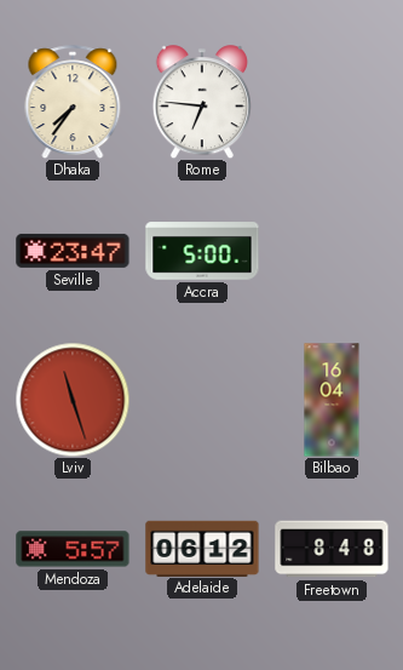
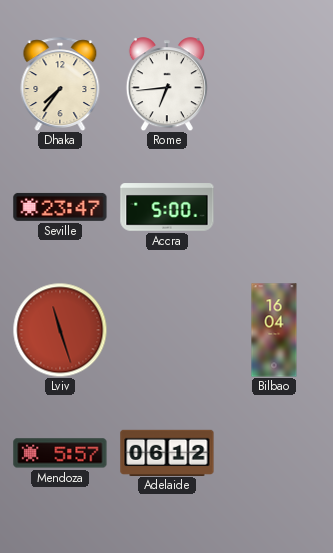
Rome: 6:46 -> 6:44 (167, 84)
Freetown: 8:48 -> none (332, 549)
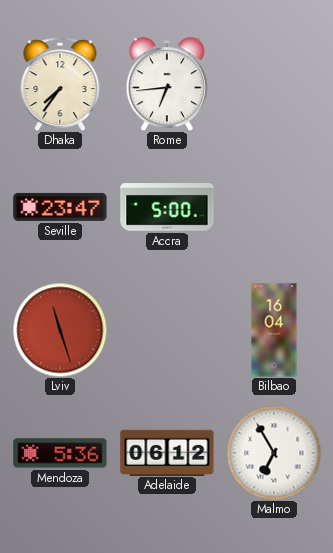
Mendoza: 5:57 -> 5:36 (60, 453)
Malmo: none -> 6:55 (274, 453)
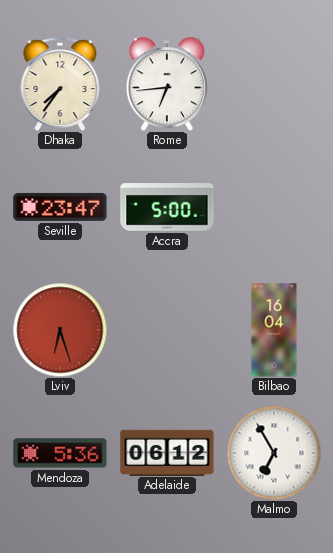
Lviv: 11:27 -> 6:27 (60, 330)
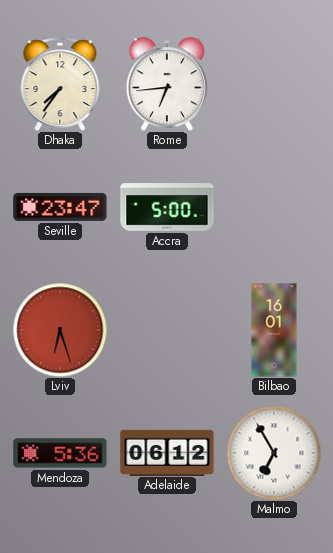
Bilbao: 16:04 -> 16:01 (274, 330)
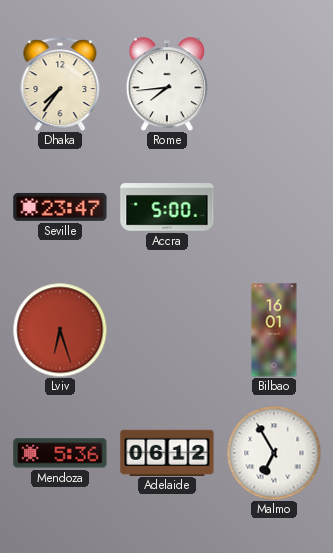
Rome: 6:44 -> 7:44 (167, 84)
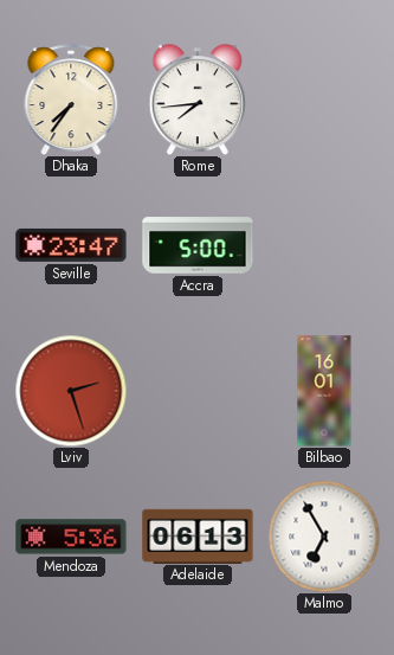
Lviv: 6:27 -> 2:27 (71, 391)
Adelaide: 06:12 -> 06:13 (198, 535)
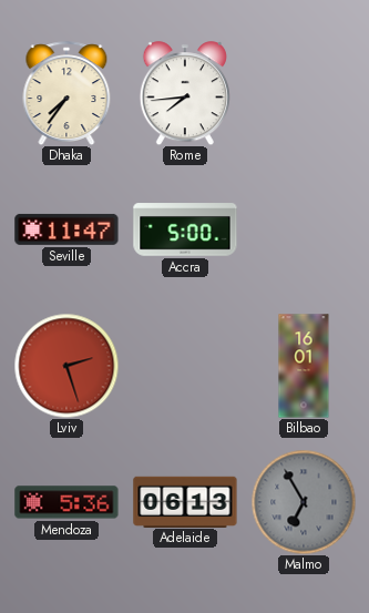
Seville: 23:47 -> 11:47 (66, 229)
Malmo dial: white -> grey (304, 502)
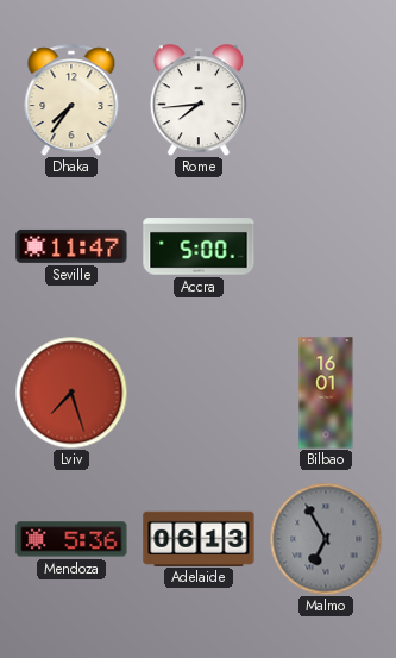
Lviv: 2:27 -> 7:27 (71, 393)
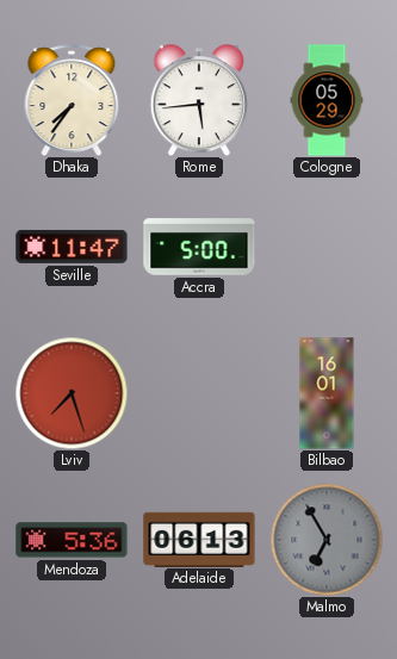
Rome: 7:44 -> 5:44 (199, 100)
Cologne: none -> 05:29 (327, 100)
